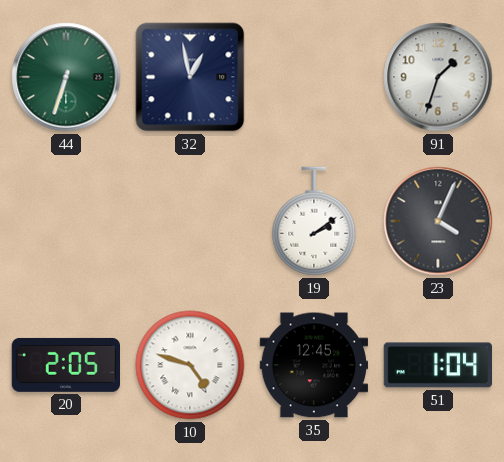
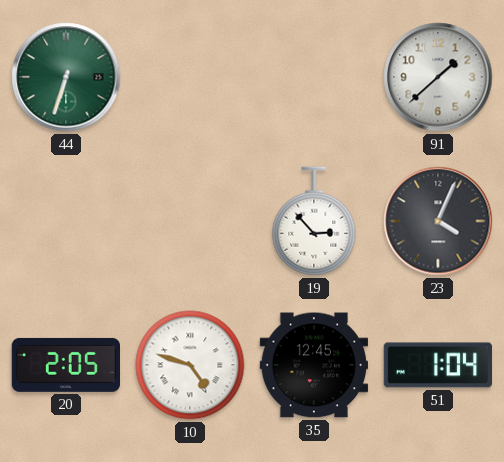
32: 12:58 -> none (190, 77)
91: 1:33 -> 1:38 (438, 77)
19: 2:09 -> 2:53 (314, 221)
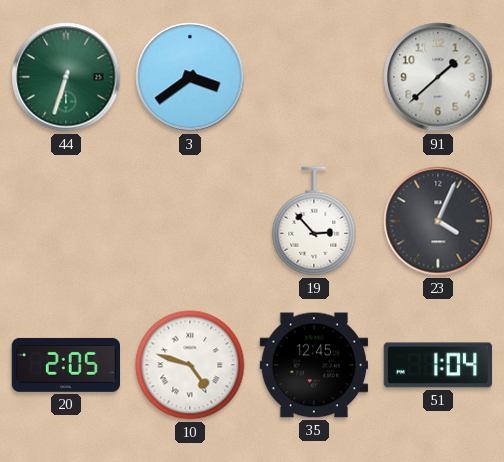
3: none -> 3:39 (190, 77)
